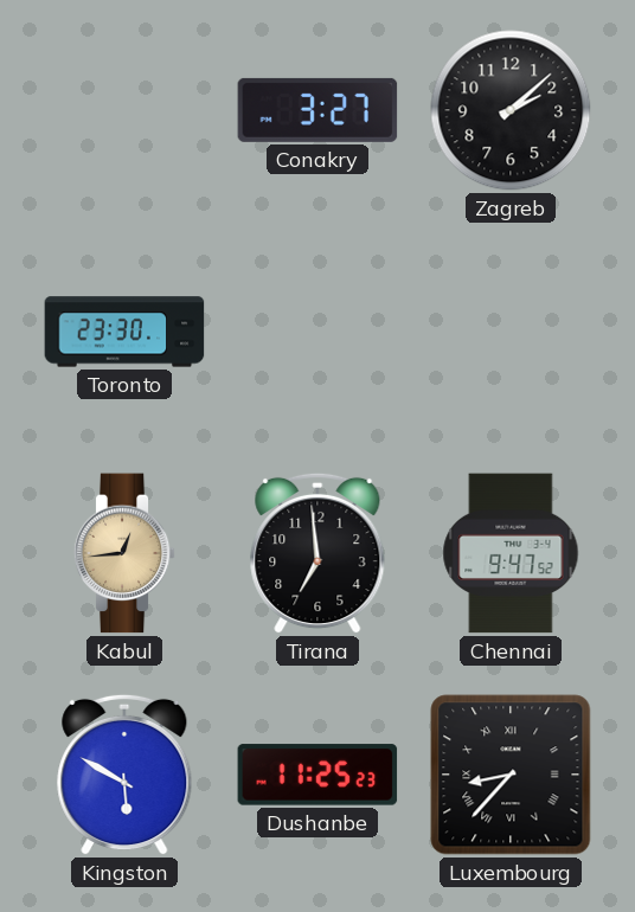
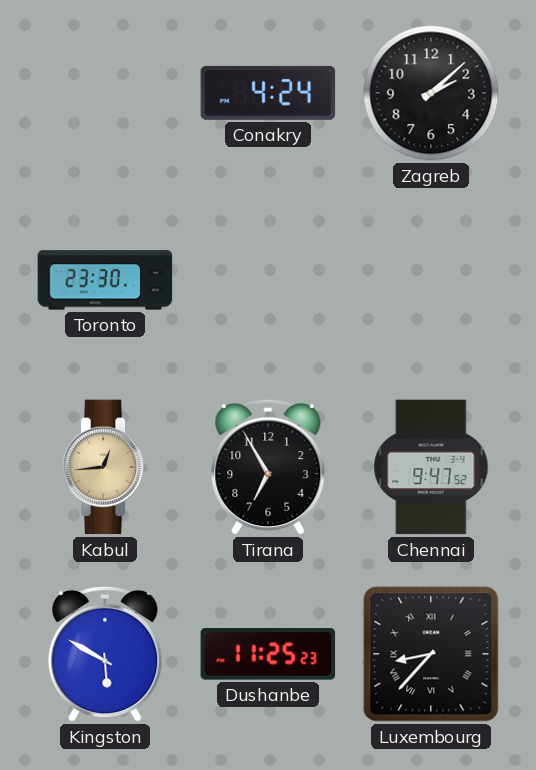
Conakry: 3:27 -> 4:24 (268, 93)
Tirana: 6:59 -> 6:55 (268, 467)
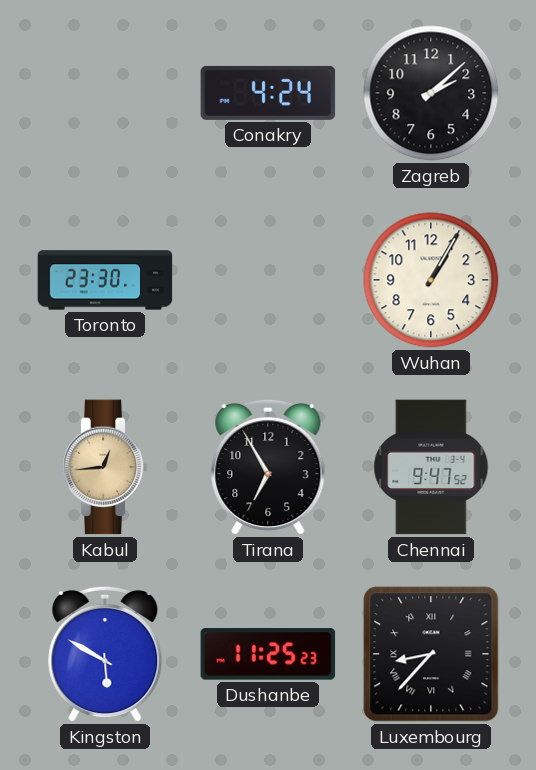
Wuhan: none -> 1:05 (431, 280)
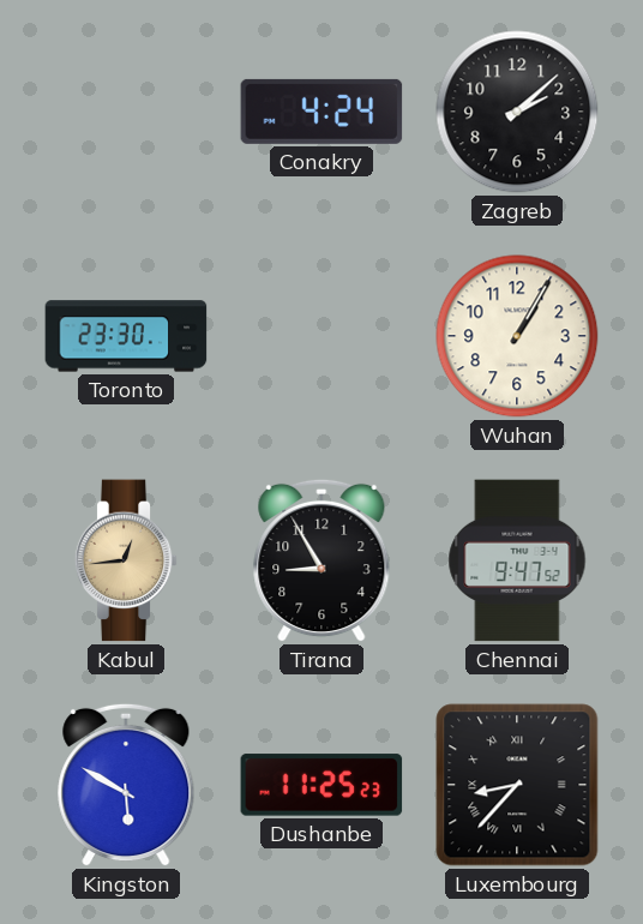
Tirana: 6:55 -> 8:55 (321, 560)
